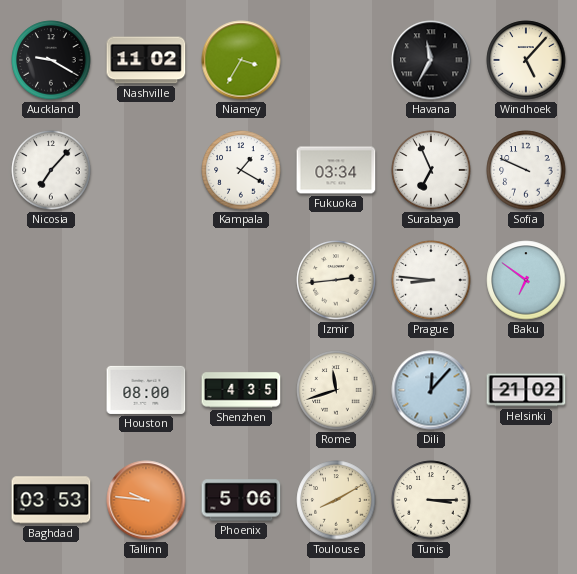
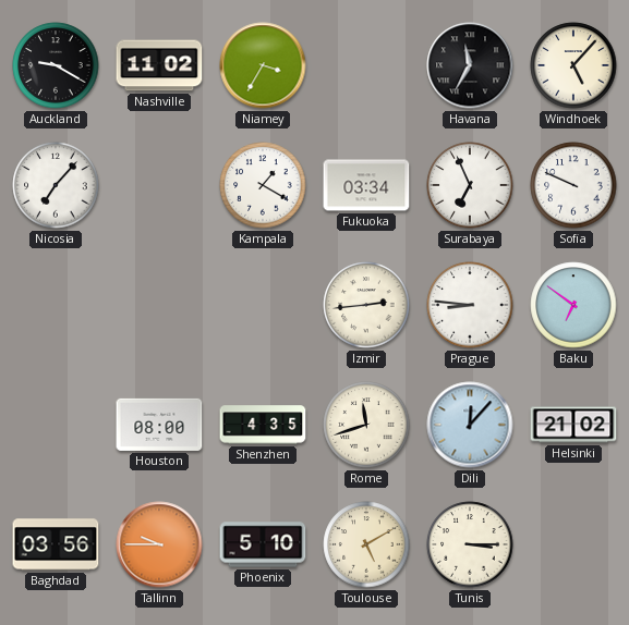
Baghdad: 03:53 -> 03:56 (56, 544)
Tallinn: 9:46 -> 9:45 (159, 544)
Phoenix: 5:06 -> 5:10 (263, 544)
Toulouse: 8:10 -> 5:10 (366, 544)
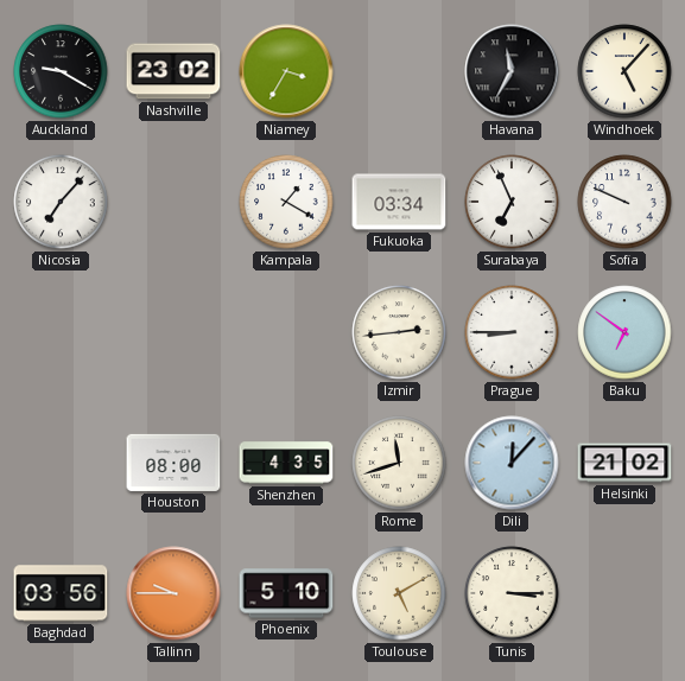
Nashville: 11:02 -> 23:02 (173, 71)
Prague: 8:46 -> 8:45 (512, 332)
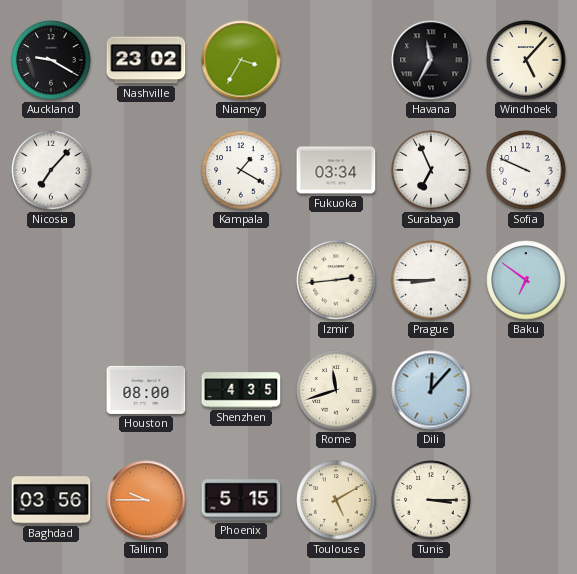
Helsinki: 21:02 -> none (624, 463)
Phoenix: 5:10 -> 5:15 (241, 500)
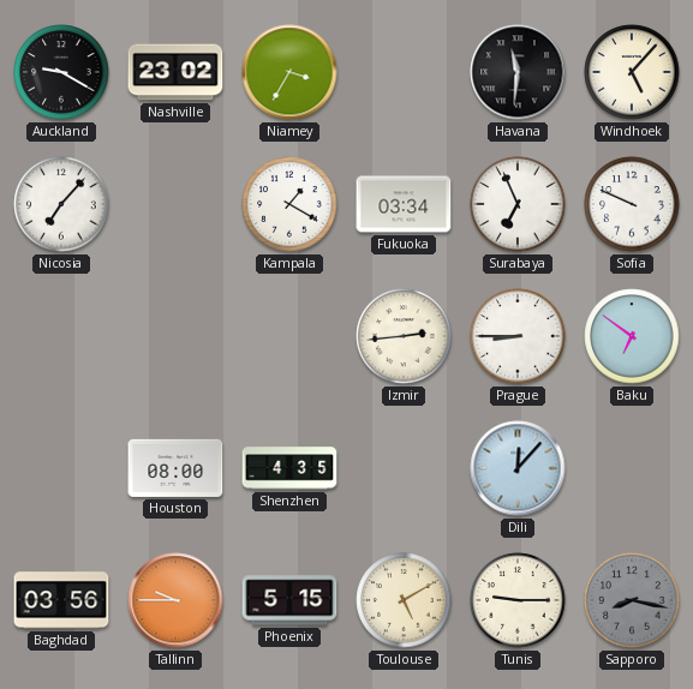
Havana: 11:35 -> 11:31 (518, 72)
Rome: 11:42 -> none (336, 390)
Tunis: 3:15 -> 9:15 (518, 600)
Sapporo: none -> 8:17 (632, 600)
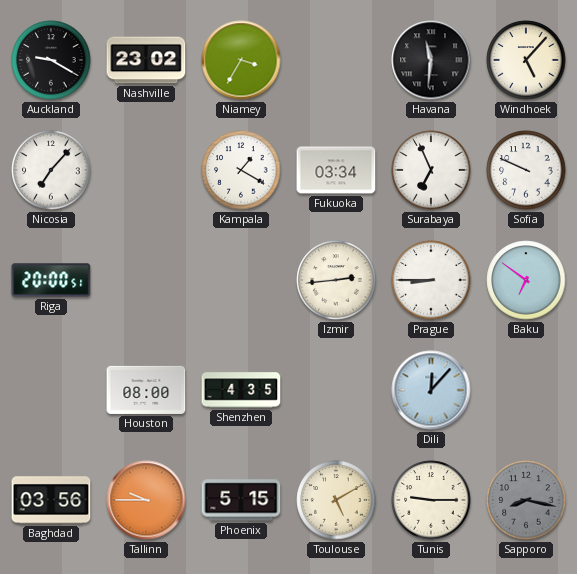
Riga: none -> 20:00 (51, 280)
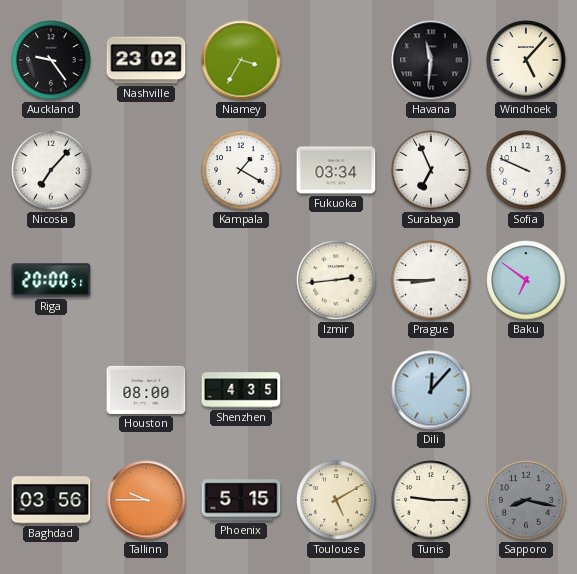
Auckland: 9:20 -> 9:24 (51, 60)
